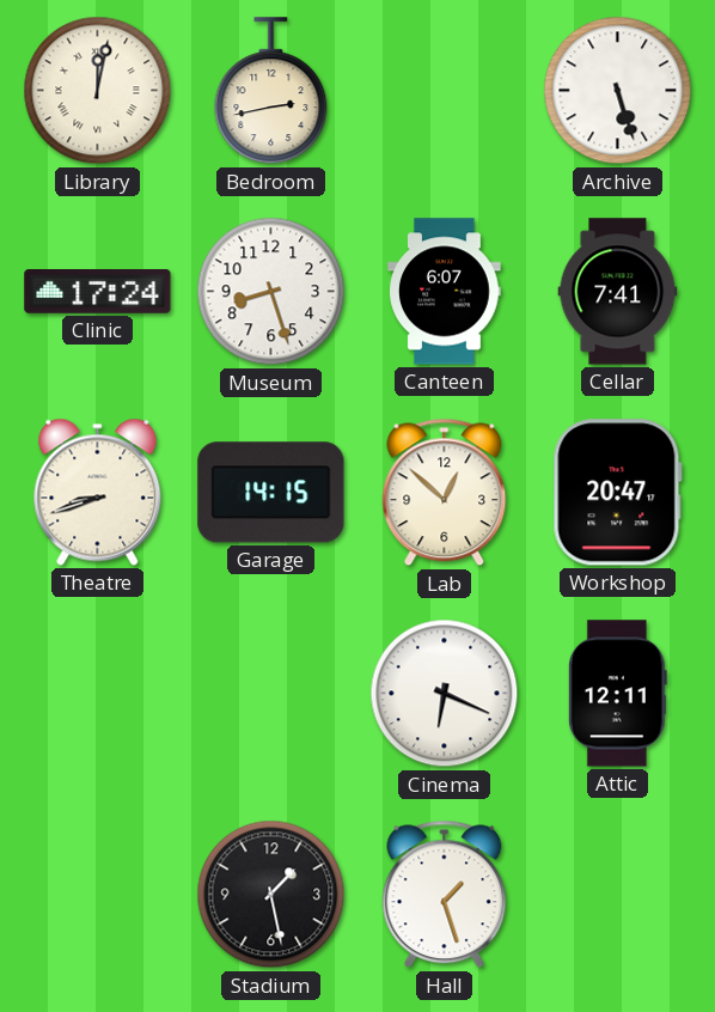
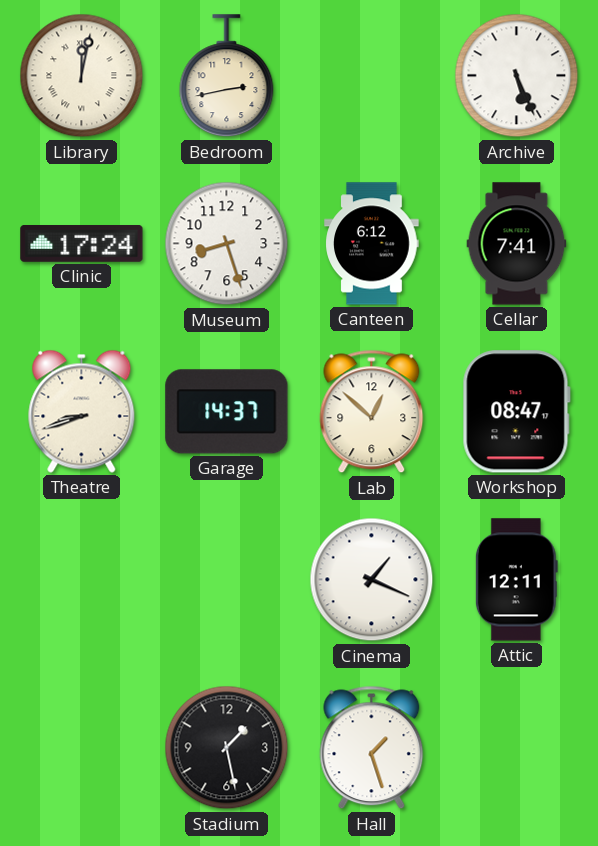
Archive: 5:27 -> 5:26 (517, 76)
Canteen: 6:07 -> 6:12 (372, 244)
Garage: 14:15 -> 14:37 (227, 412)
Workshop: 20:47 -> 08:47 (516, 412)
Cinema: 6:19 -> 1:19 (372, 580)
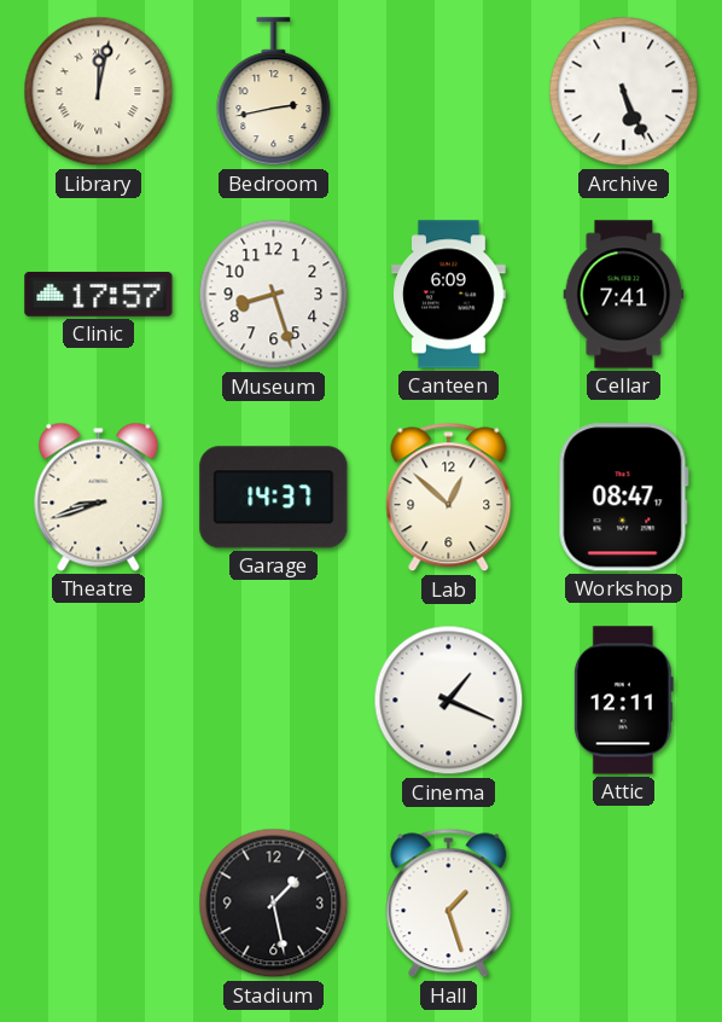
Clinic: 17:24 -> 17:57 (99, 295)
Canteen: 6:12 -> 6:09 (449, 295)
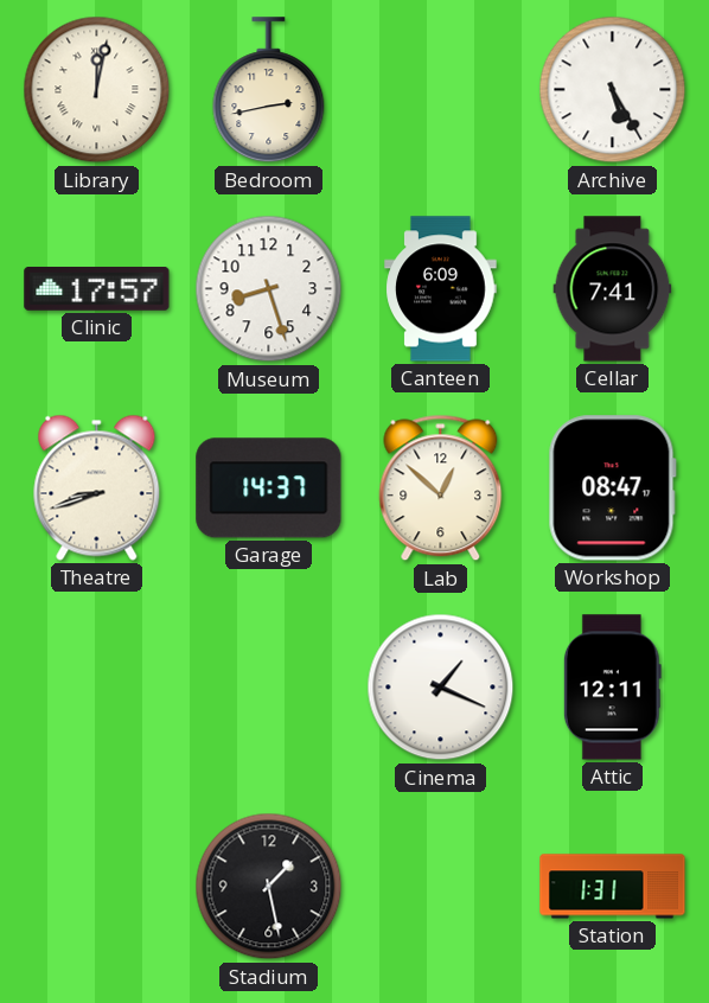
Archive: 5:26 -> 5:25 (613, 90)
Hall: 1:27 -> none (449, 904)
Station: none -> 1:31 (613, 887)
